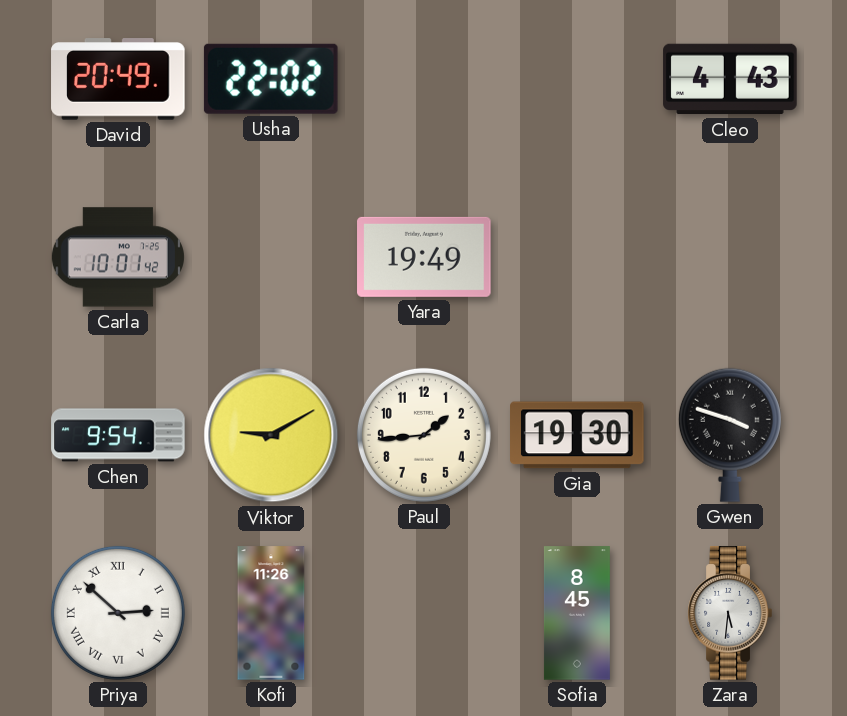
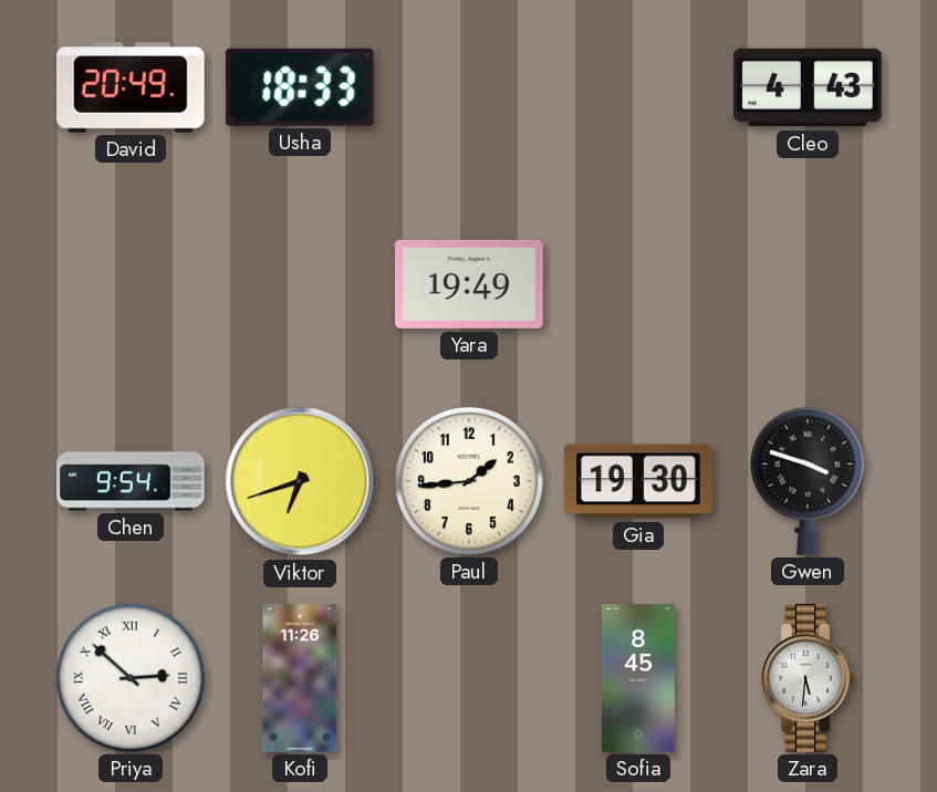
Usha: 22:02 -> 18:33 (300, 87)
Carla: 10:01 -> none (118, 257)
Viktor: 9:10 -> 6:42 (300, 481)
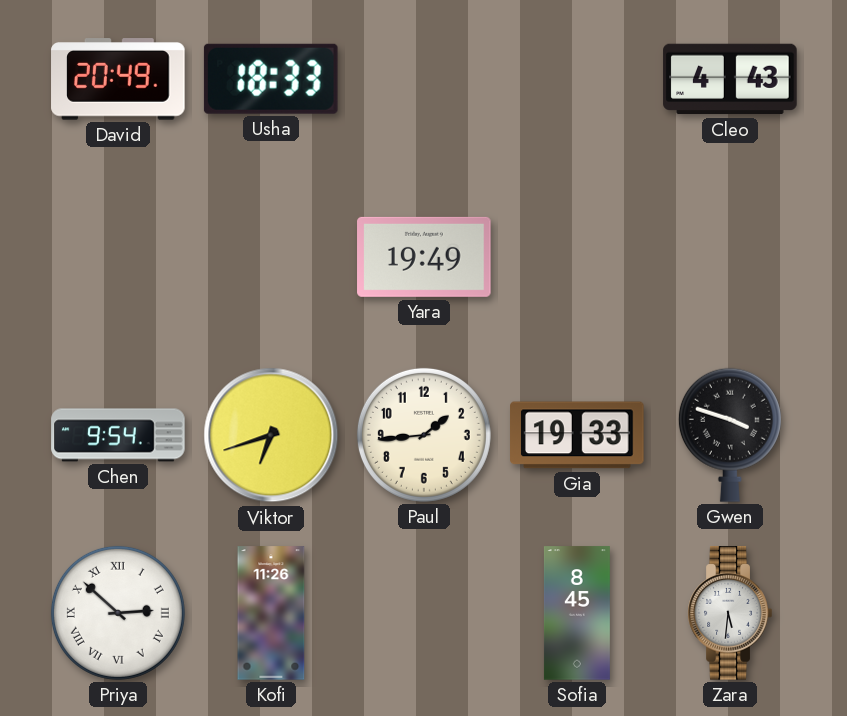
Gia: 19:30 -> 19:33 (577, 435)
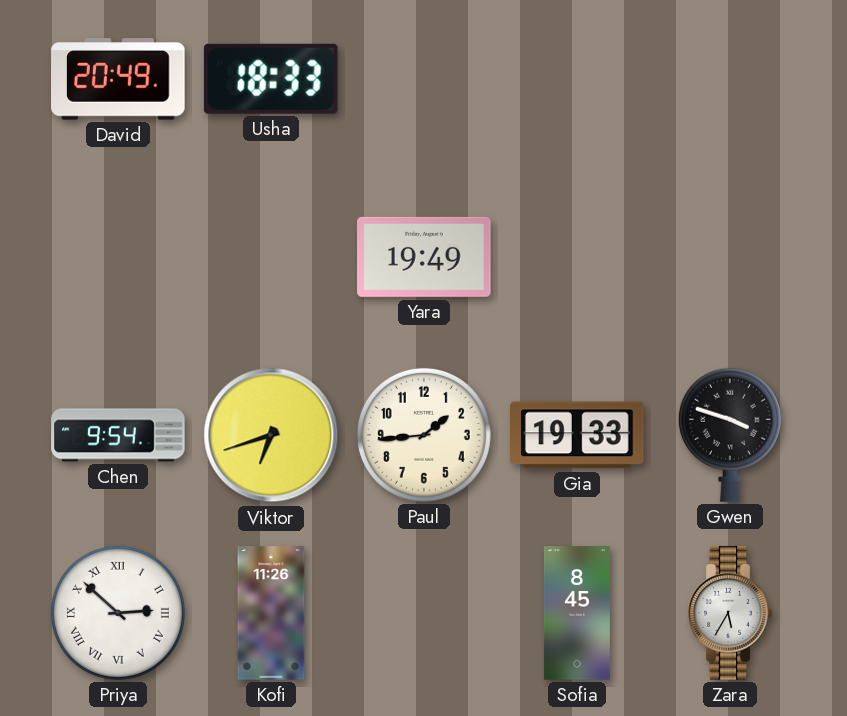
Cleo: 4:43 -> none (730, 79)
Zara: 5:31 -> 5:35 (730, 613)
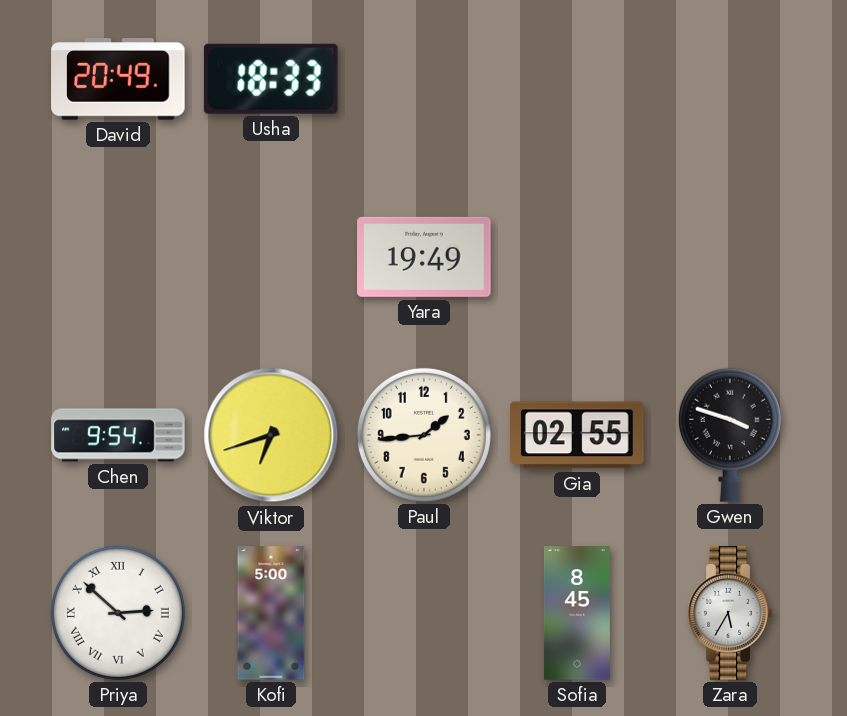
Gia: 19:33 -> 02:55 (577, 435)
Kofi: 11:26 -> 5:00 (271, 613)
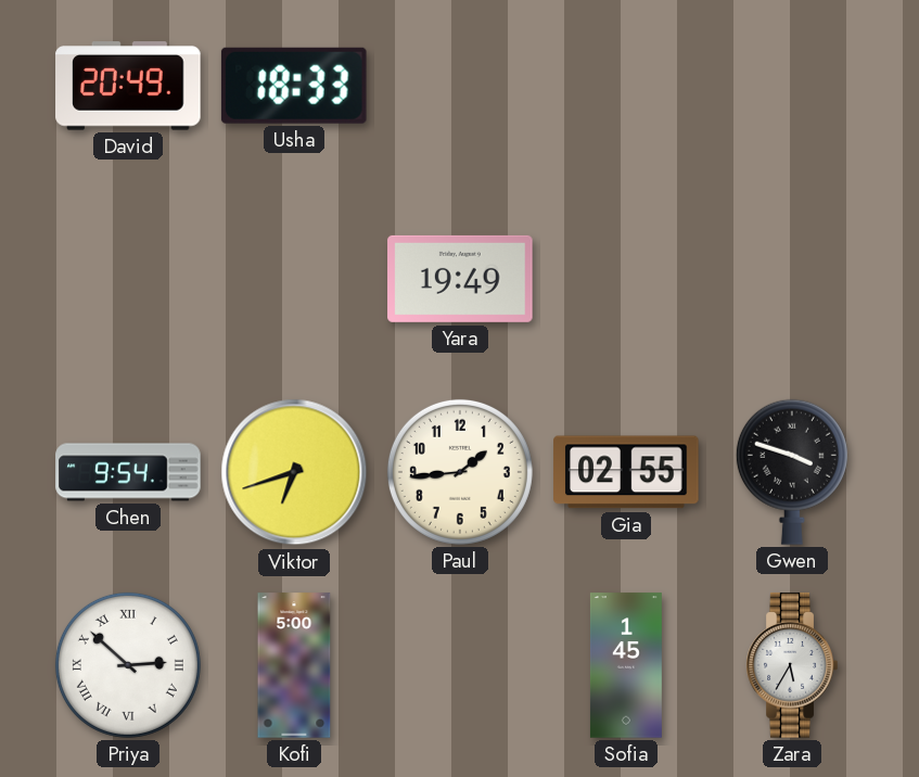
Sofia: 8:45 -> 1:45 (626, 665)
